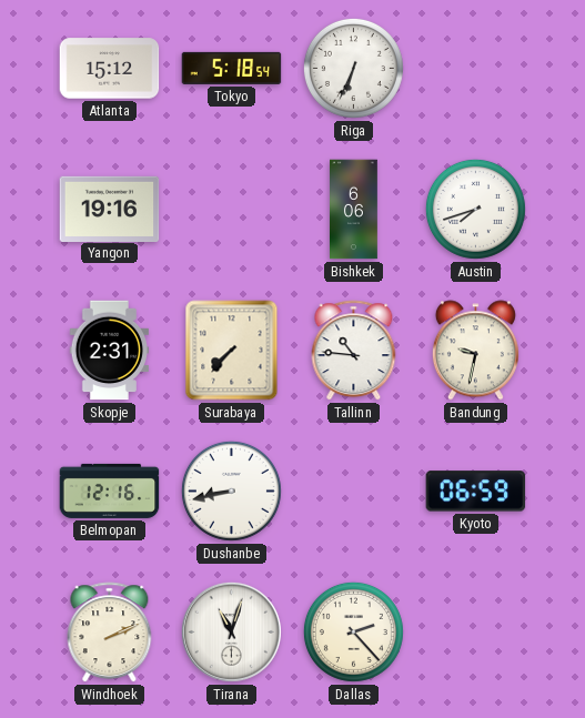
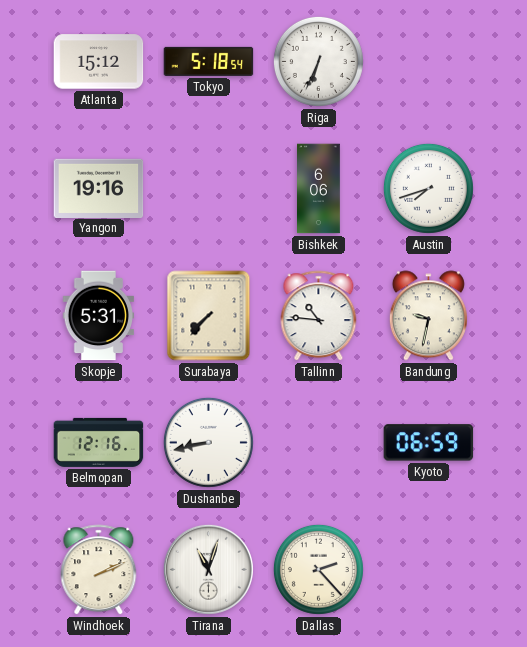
Skopje: 2:31 -> 5:31 (98, 316)
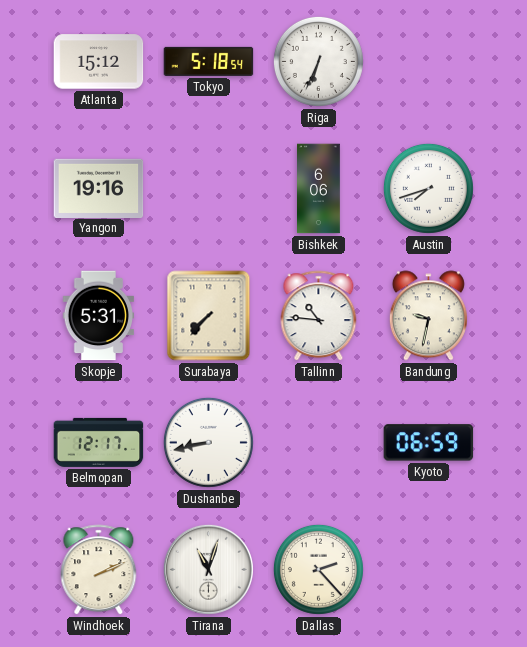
Belmopan: 12:16 -> 12:17 (99, 442)
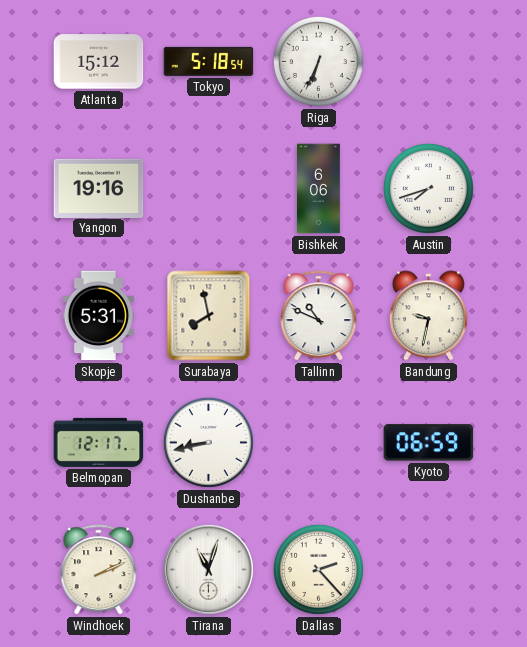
Surabaya: 7:37 -> 7:58 (209, 316)
Tallinn: 10:46 -> 10:49 (319, 316)
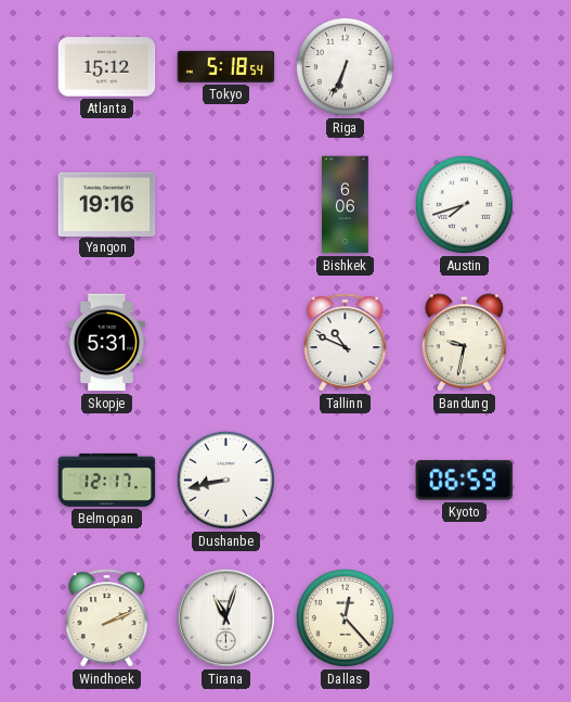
Surabaya: 7:58 -> none (209, 316)
Dallas: 2:23 -> 12:23 (345, 617)
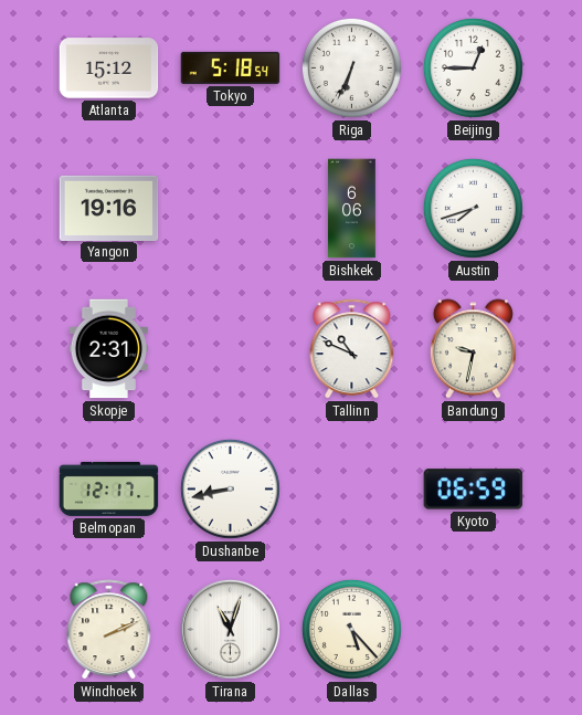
Beijing: none -> 12:45 (473, 67)
Skopje: 5:31 -> 2:31 (108, 349)
Dallas: 12:23 -> 5:23 (351, 629)
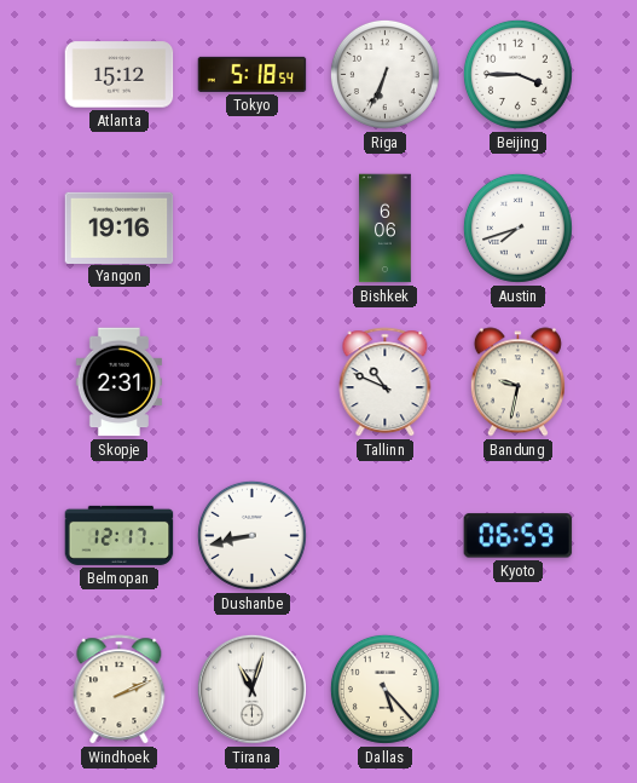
Beijing: 12:45 -> 3:45 (517, 74)
